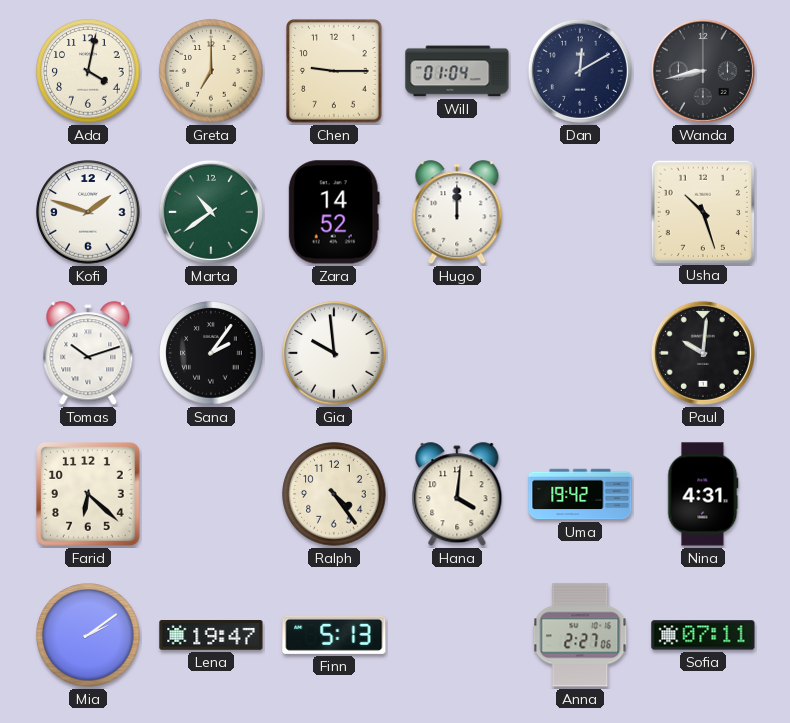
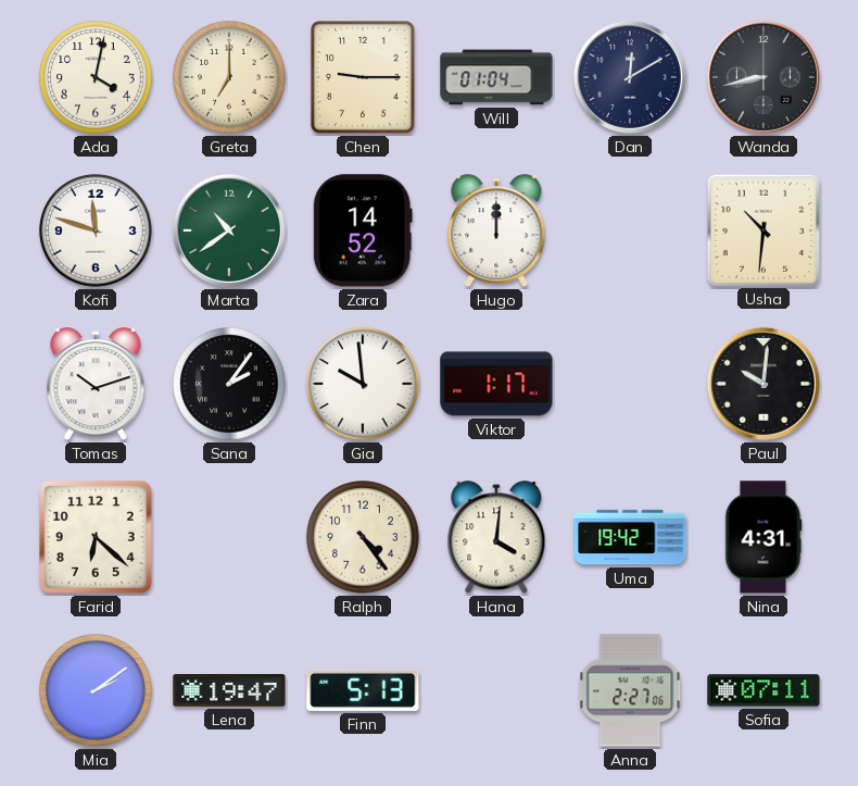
Kofi: 1:48 -> 11:48 (96, 230)
Usha: 10:27 -> 10:31 (762, 229)
Viktor: none -> 1:17 (496, 384)
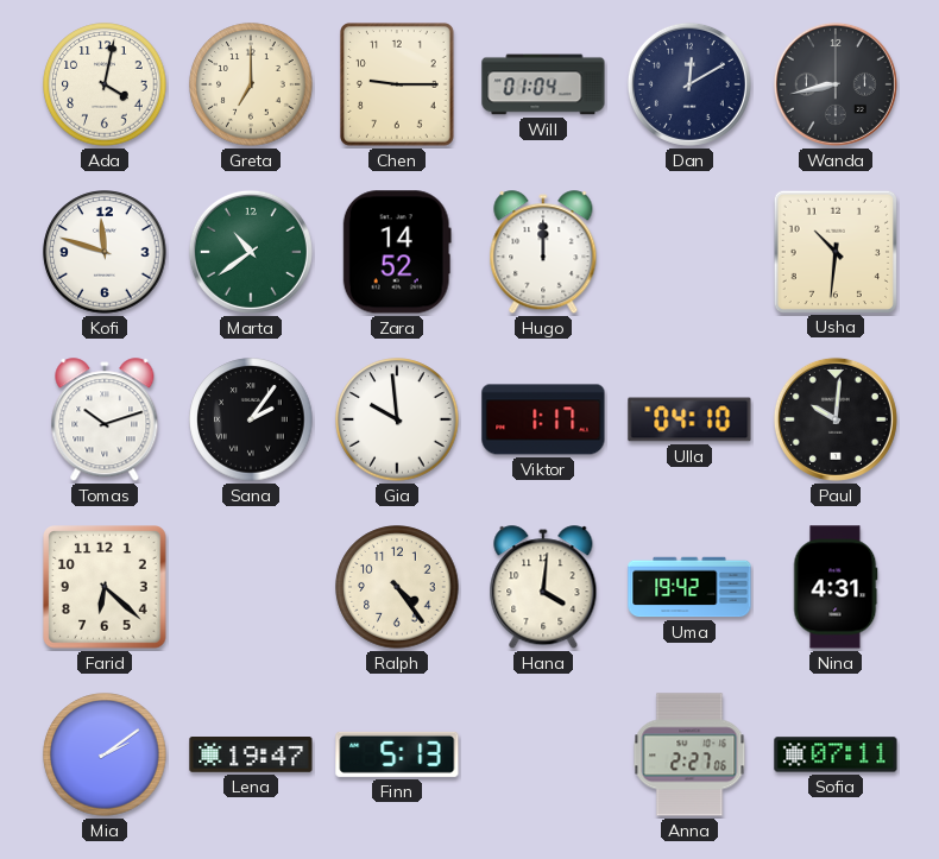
Ulla: none -> 04:10 (689, 419)
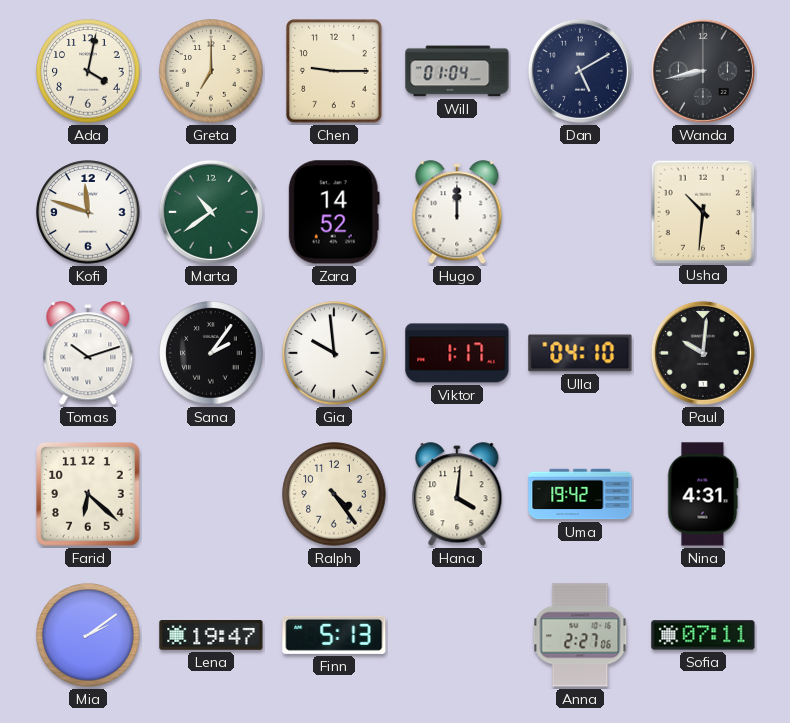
Dan: 12:10 -> 5:10 (580, 71)
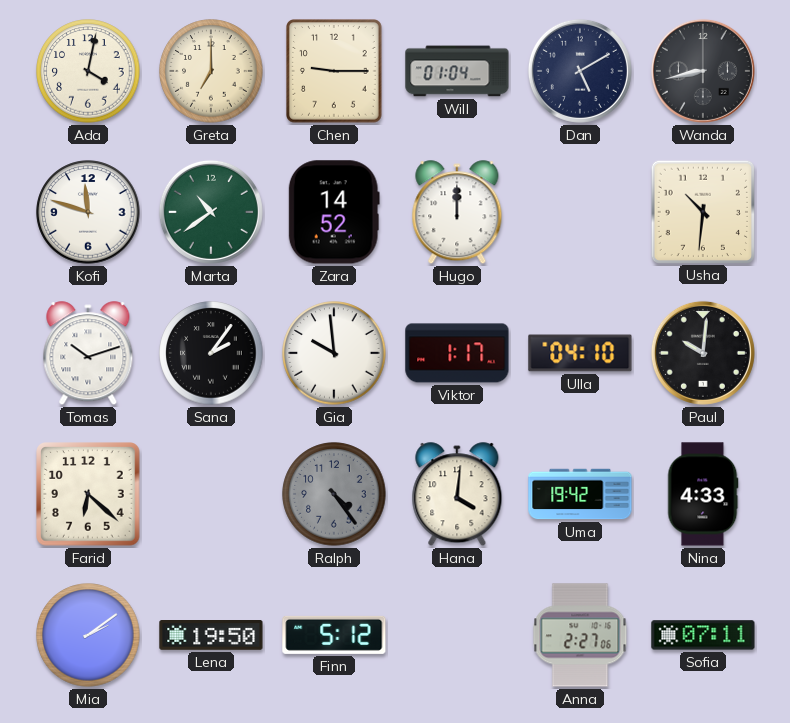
Ralph dial: cream -> grey (334, 494)
Nina: 4:31 -> 4:33 (703, 494)
Lena: 19:47 -> 19:50 (211, 636)
Finn: 5:13 -> 5:12 (334, 635)
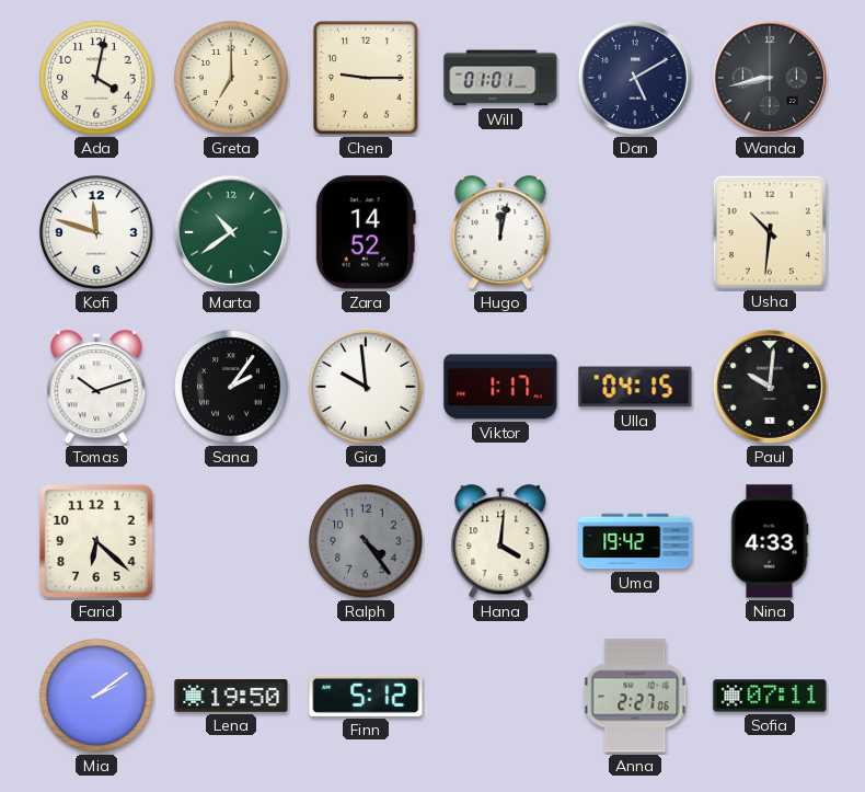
Will: 01:04 -> 01:01 (500, 78)
Hugo: 12:00 -> 12:02 (500, 233)
Ulla: 04:10 -> 04:15 (635, 387)
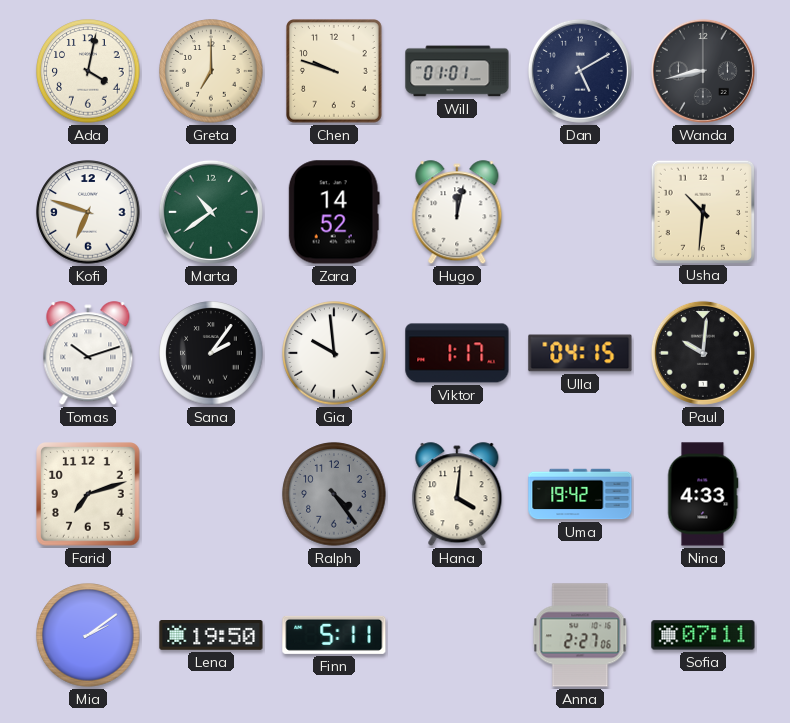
Chen: 9:15 -> 9:48 (335, 71)
Kofi: 11:48 -> 6:48 (88, 212)
Farid: 6:22 -> 7:12 (88, 494)
Finn: 5:12 -> 5:11 (334, 635)
